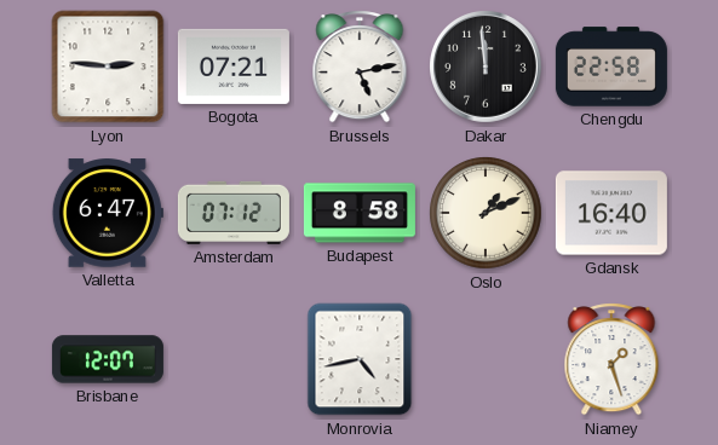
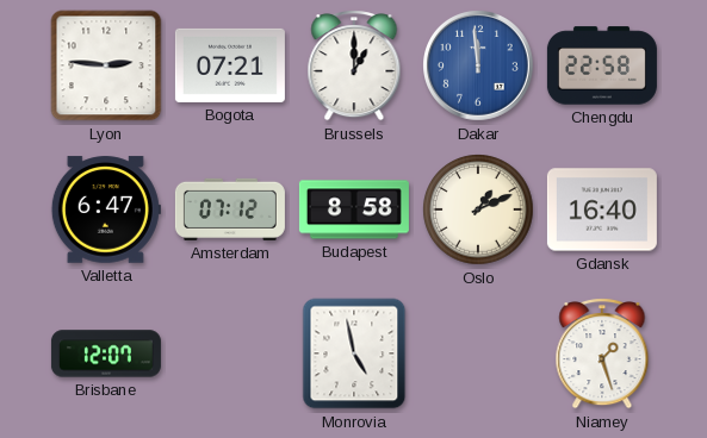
Brussels: 5:13 -> 1:00 (354, 65)
Dakar dial: black -> blue (479, 67)
Monrovia: 4:43 -> 4:58 (354, 353)
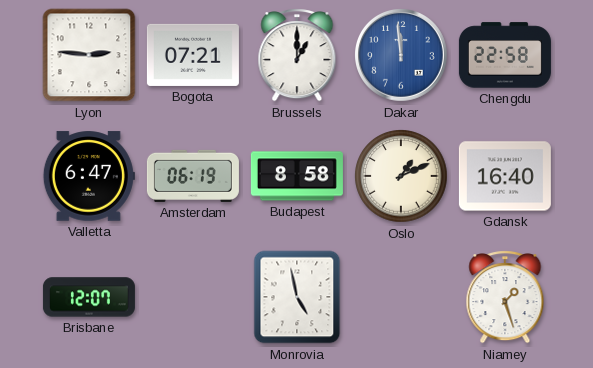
Amsterdam: 07:12 -> 06:19 (193, 176)
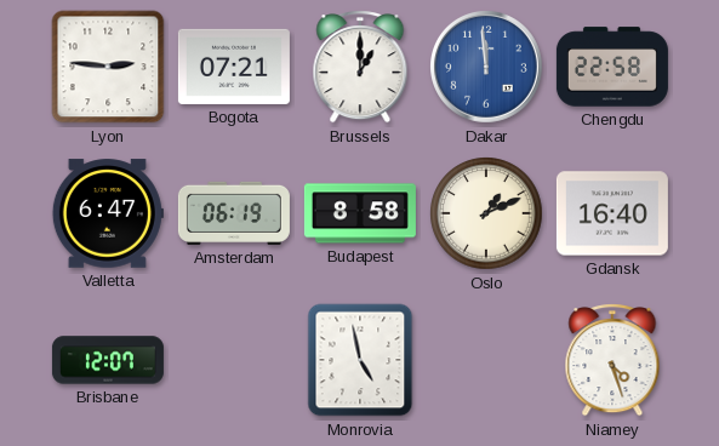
Niamey: 1:27 -> 4:27 (612, 360)
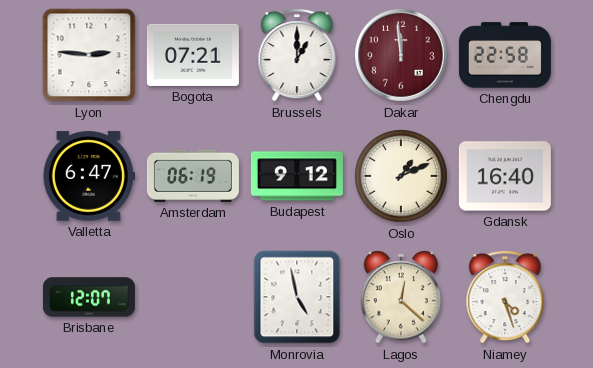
Dakar dial: blue -> burgundy (402, 56)
Budapest: 8:58 -> 9:12 (297, 176)
Lagos: none -> 12:22 (401, 297)
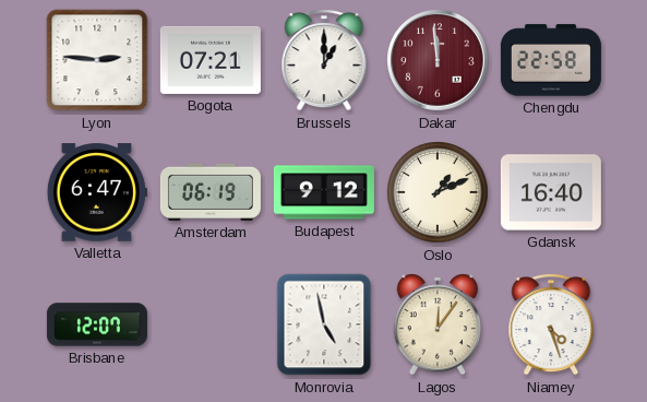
Lagos: 12:22 -> 12:06 (438, 324)
